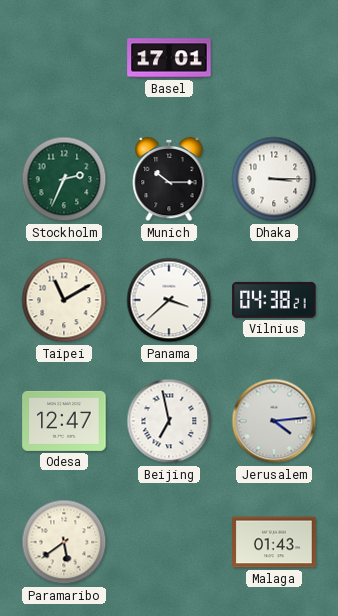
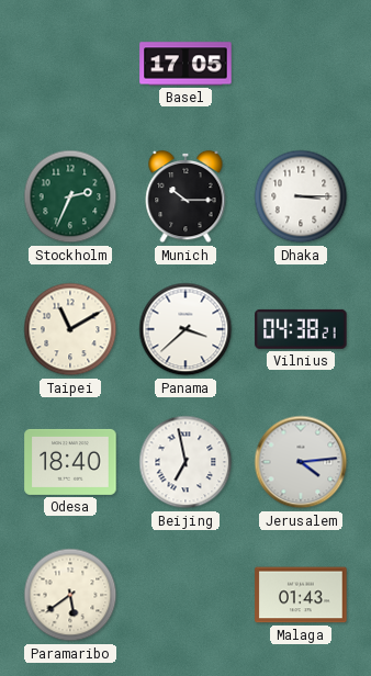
Basel: 17:01 -> 17:05 (185, 64)
Odesa: 12:47 -> 18:40 (70, 462)
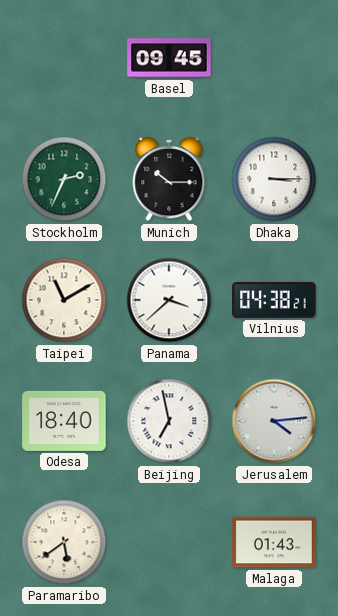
Basel: 17:05 -> 09:45 (169, 58)
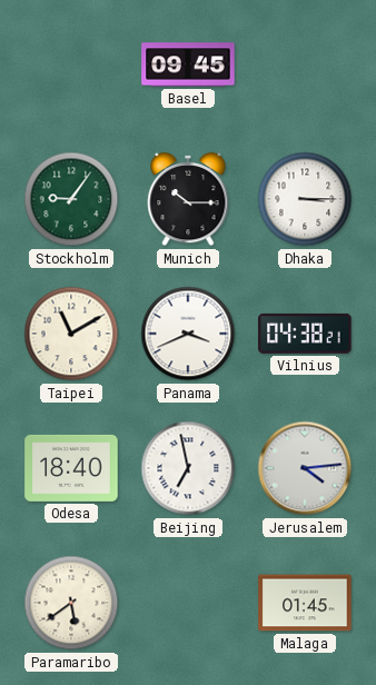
Stockholm: 2:34 -> 9:06 (71, 199)
Panama: 3:38 -> 3:41 (188, 334)
Malaga: 01:43 -> 01:45 (305, 603)
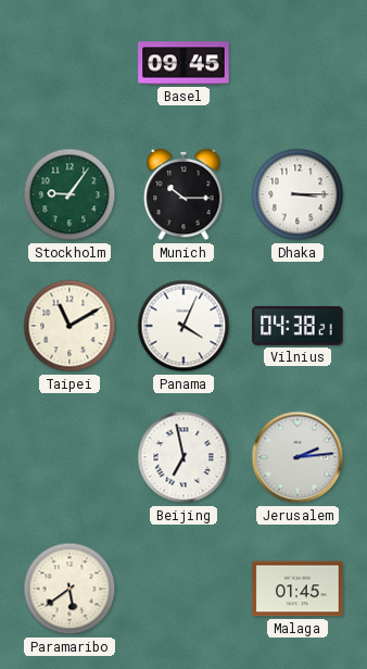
Panama: 3:41 -> 4:04 (184, 326)
Odesa: 18:40 -> none (71, 468)
Jerusalem: 4:14 -> 2:14 (298, 457)
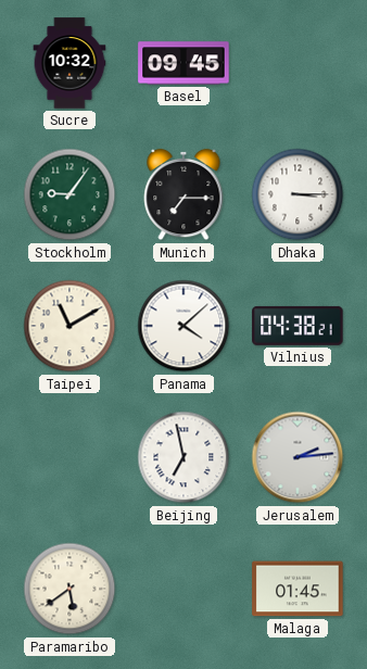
Sucre: none -> 10:32 (69, 63)
Munich: 10:15 -> 7:15 (184, 194)
Panama: 4:04 -> 4:08 (184, 326)
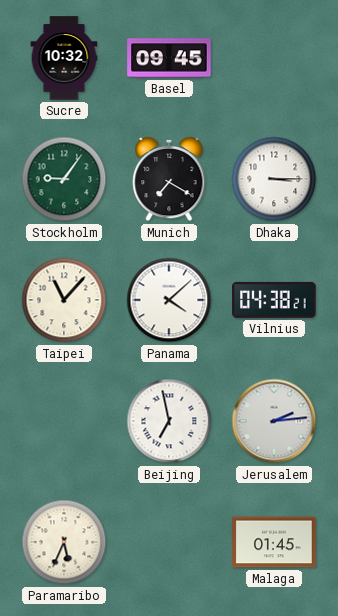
Munich: 7:15 -> 7:20 (169, 179)
Taipei: 11:10 -> 11:07 (64, 300)
Paramaribo: 5:39 -> 5:34 (64, 542)
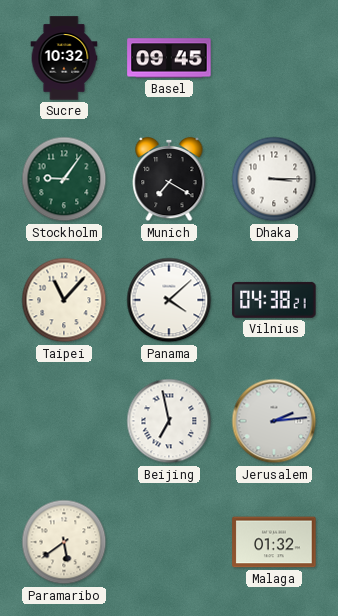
Paramaribo: 5:34 -> 5:39 (64, 542)
Malaga: 01:45 -> 01:32 (274, 542)
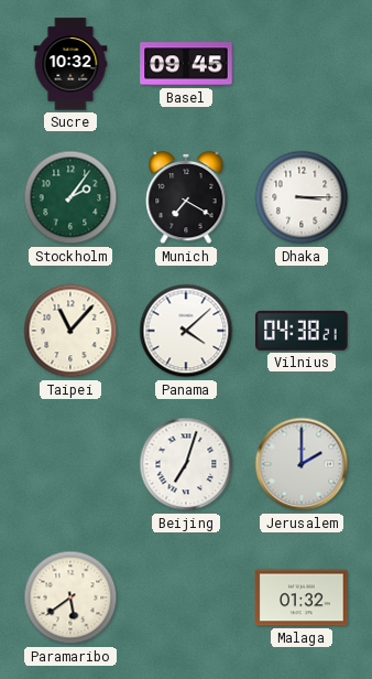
Stockholm: 9:06 -> 2:06 (70, 197)
Beijing: 6:58 -> 7:03 (186, 464)
Jerusalem: 2:14 -> 2:00 (302, 464)
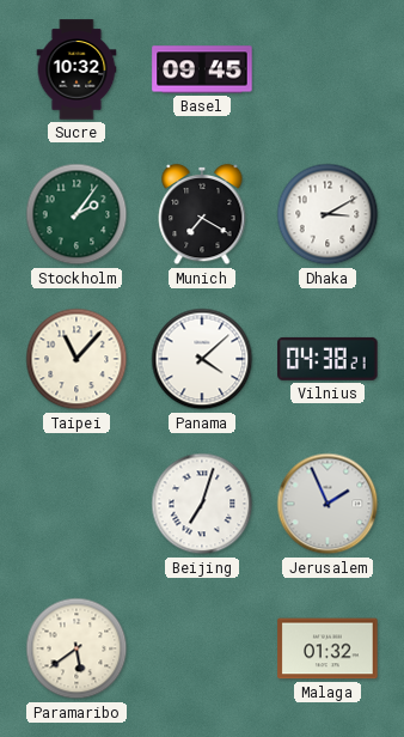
Dhaka: 3:15 -> 3:10 (328, 214)
Jerusalem: 2:00 -> 1:56 (328, 504)
